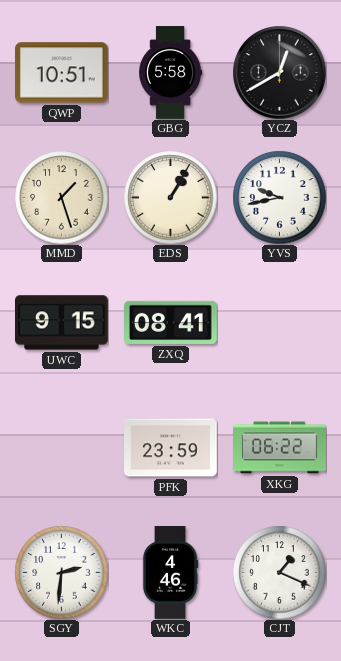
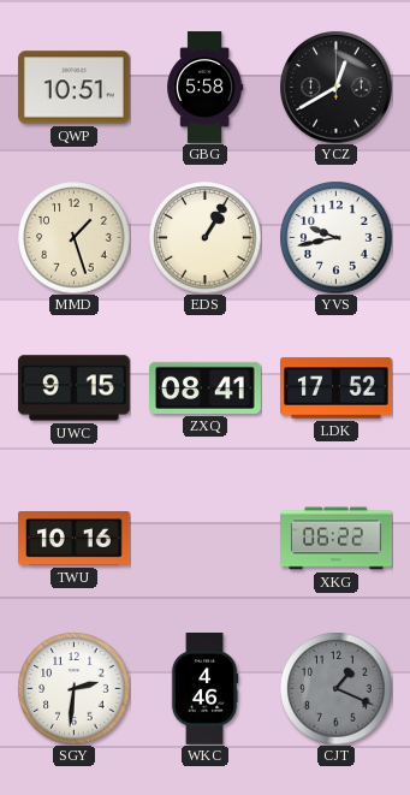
LDK: none -> 17:52 (337, 388)
TWU: none -> 10:16 (75, 539)
PFK: 23:59 -> none (171, 448)
CJT dial: white -> grey (335, 688)
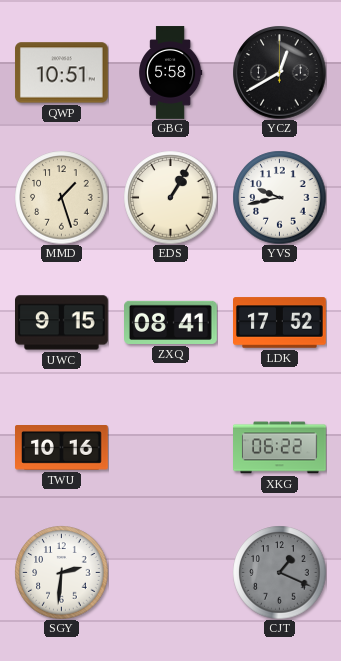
WKC: 4:46 -> none (204, 689)
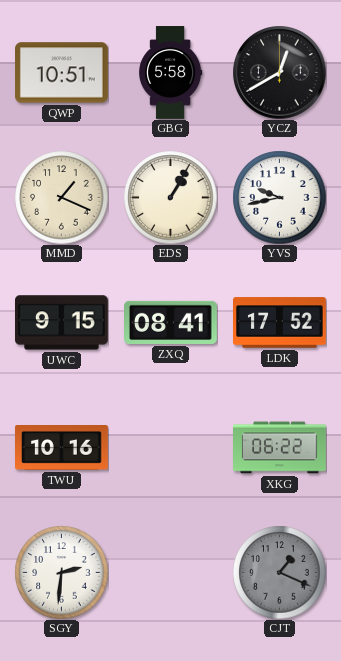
MMD: 1:27 -> 1:19 (61, 197)
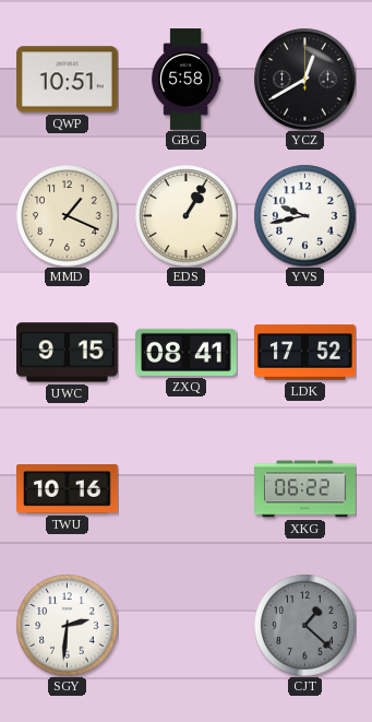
CJT: 1:19 -> 1:22 (304, 625)
